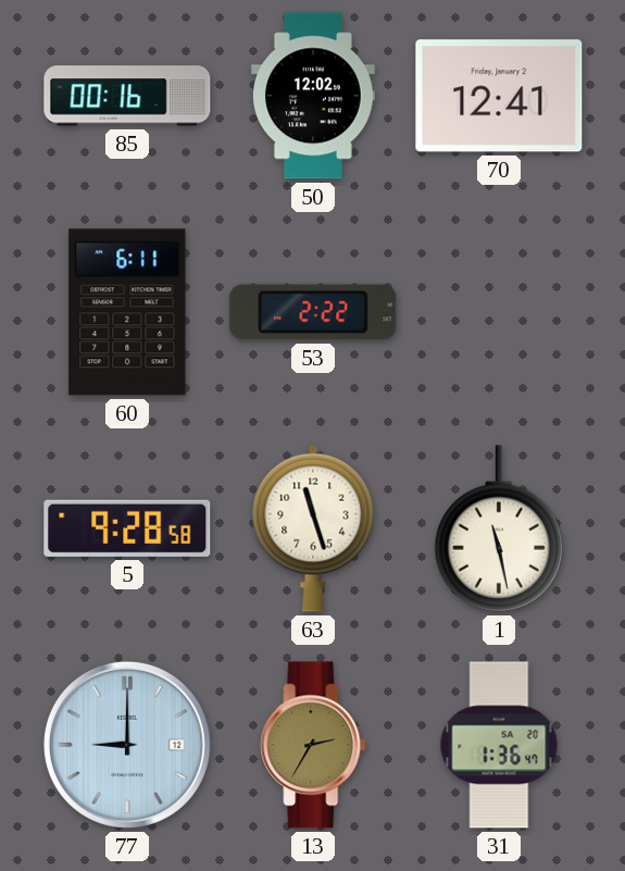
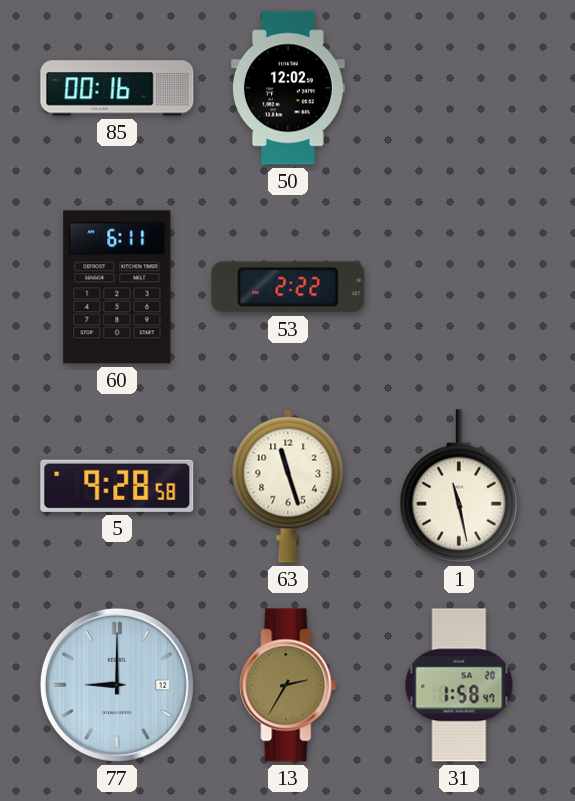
70: 12:41 -> none (499, 96)
31: 1:36 -> 1:58 (459, 685)
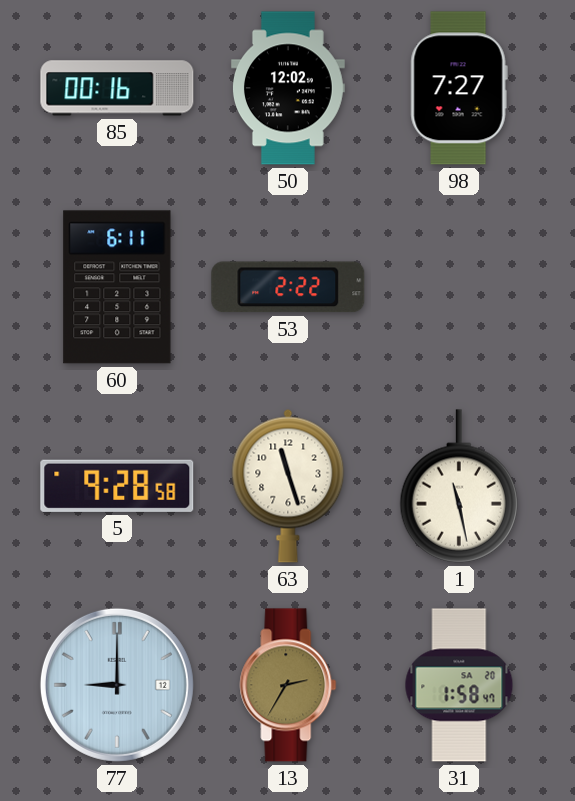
98: none -> 7:27 (459, 88)
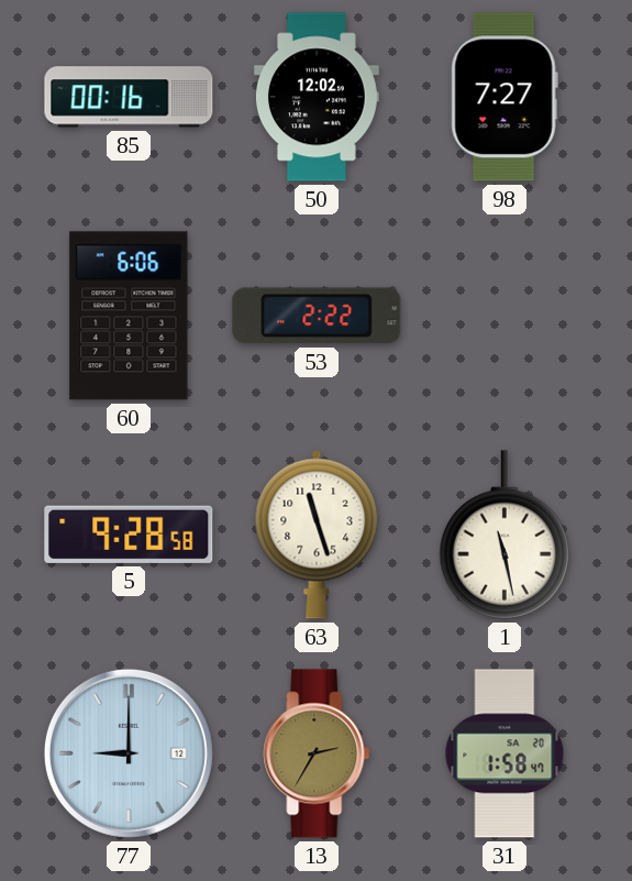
60: 6:11 -> 6:06 (129, 316)
